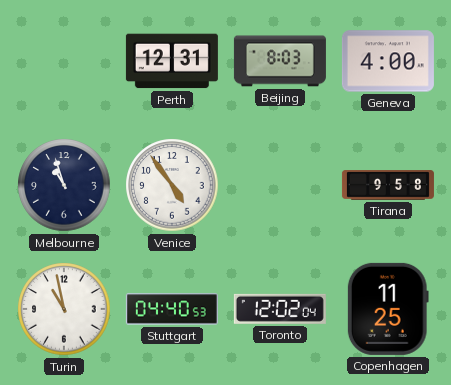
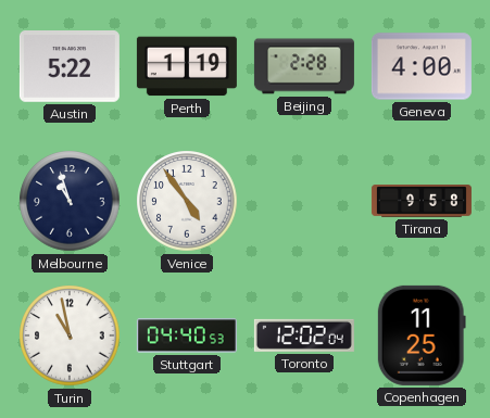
Austin: none -> 5:22 (70, 67)
Perth: 12:31 -> 1:19 (187, 66)
Beijing: 8:03 -> 2:28 (304, 66)
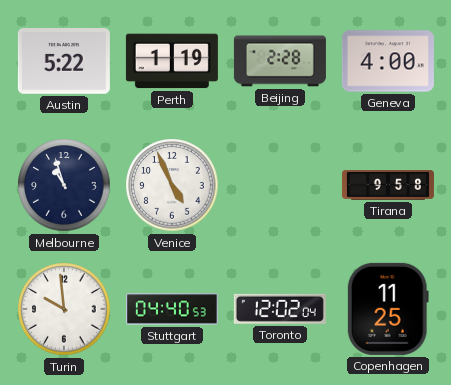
Venice: 4:54 -> 4:56 (172, 185)
Turin: 10:58 -> 9:59 (64, 309)
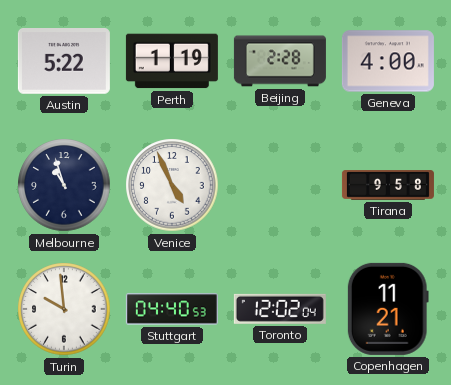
Copenhagen: 11:25 -> 11:21 (388, 309)
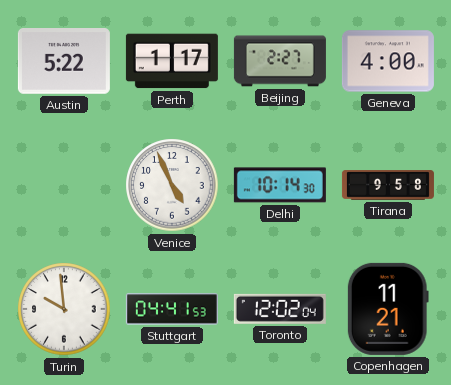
Perth: 1:19 -> 1:17 (172, 61)
Beijing: 2:28 -> 2:27 (280, 61)
Melbourne: 10:57 -> none (64, 185)
Delhi: none -> 10:14 (280, 185)
Stuttgart: 04:40 -> 04:41 (172, 309)
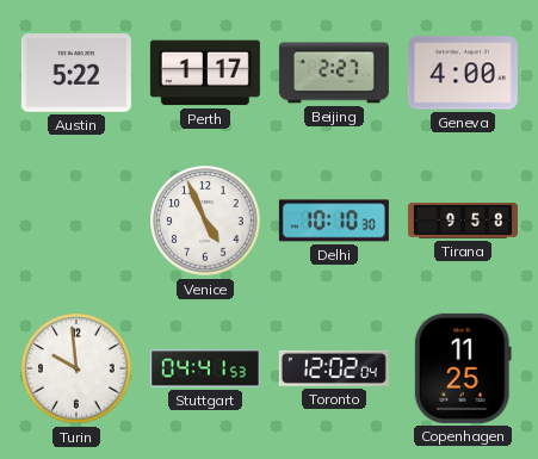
Delhi: 10:14 -> 10:10 (334, 221)
Copenhagen: 11:21 -> 11:25 (463, 368)
